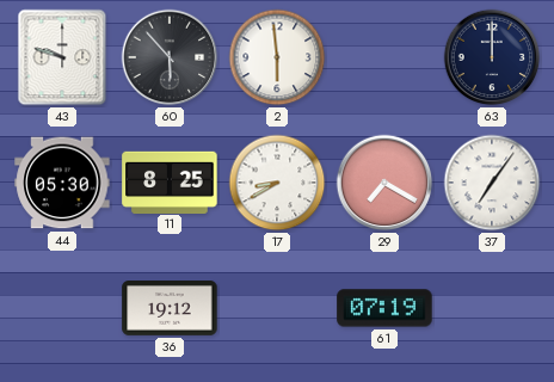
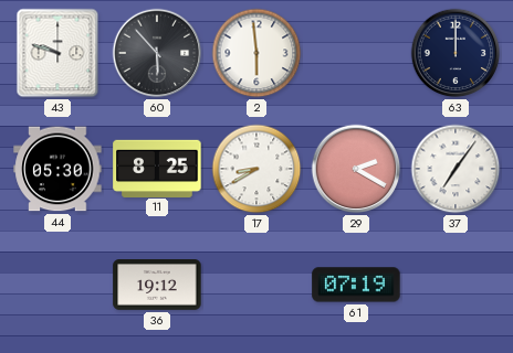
29: 7:20 -> 2:20 (356, 169)
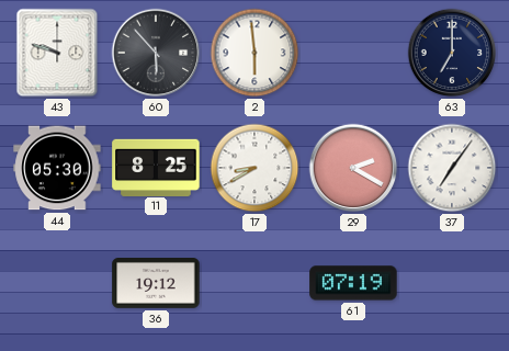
63: 12:00 -> 7:00 (452, 53)
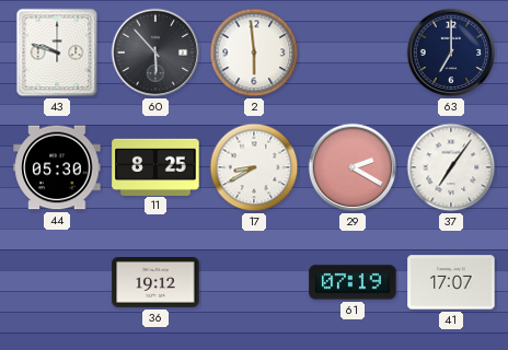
41: none -> 17:07 (451, 282)
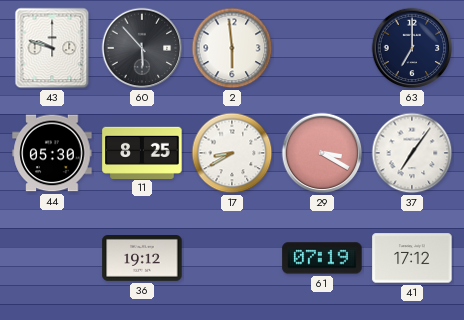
29: 2:20 -> 3:20 (322, 153)
41: 17:07 -> 17:12 (412, 258)
